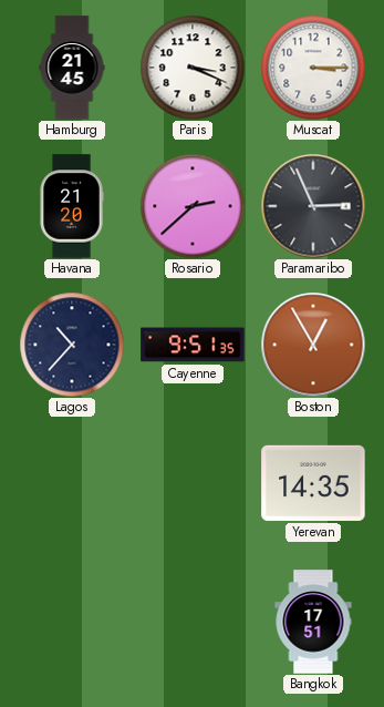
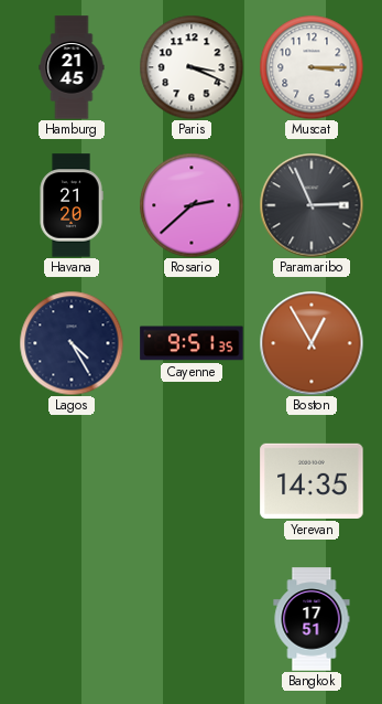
Lagos: 10:37 -> 4:25 (72, 343)
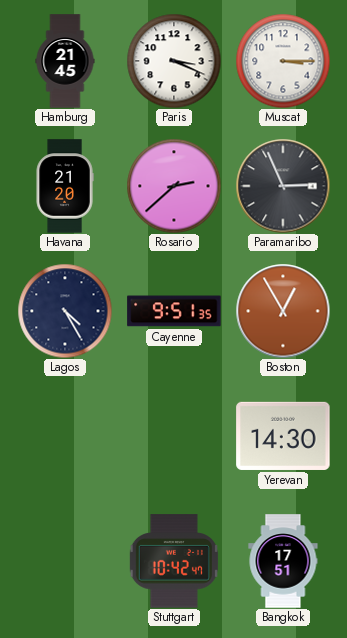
Yerevan: 14:35 -> 14:30 (283, 436)
Stuttgart: none -> 10:42 (174, 561)
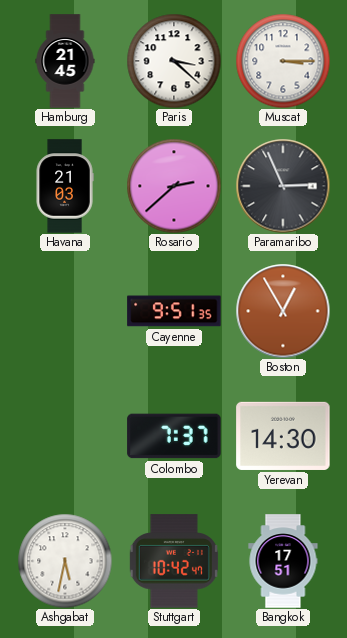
Paris: 3:19 -> 3:22 (174, 61)
Havana: 21:20 -> 21:03 (65, 186)
Lagos: 4:25 -> none (65, 311)
Colombo: none -> 7:37 (174, 436)
Ashgabat: none -> 5:32 (65, 561)
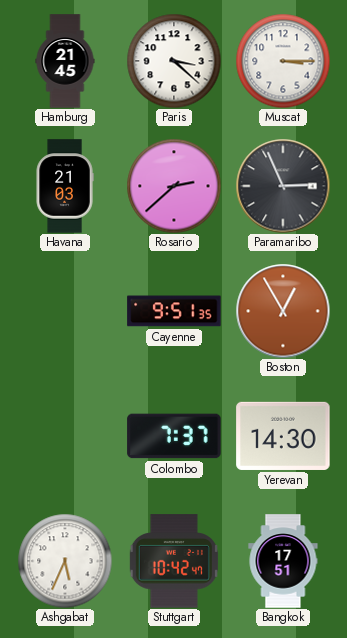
Ashgabat: 5:32 -> 5:34 (65, 561)
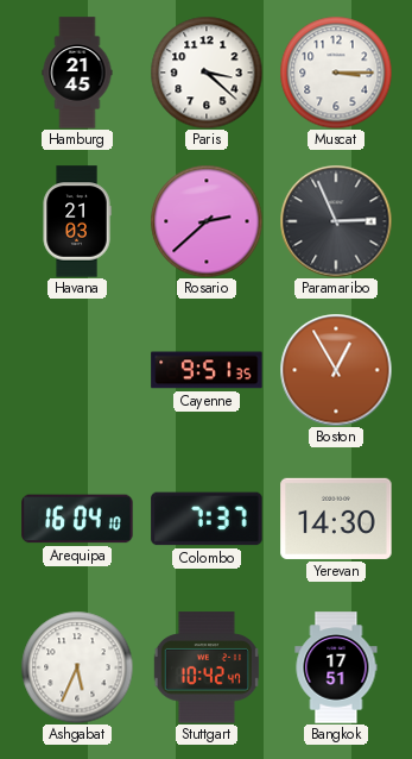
Arequipa: none -> 16:04 (77, 519)
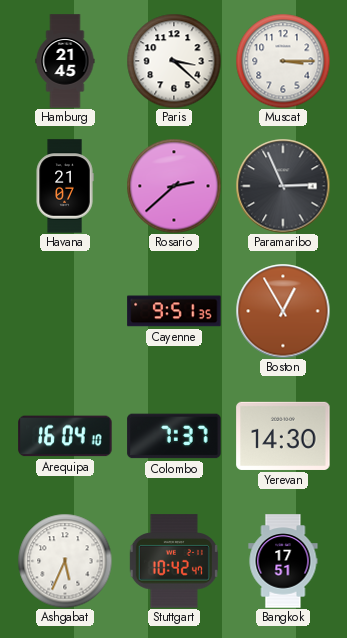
Havana: 21:03 -> 21:07 (65, 186)
